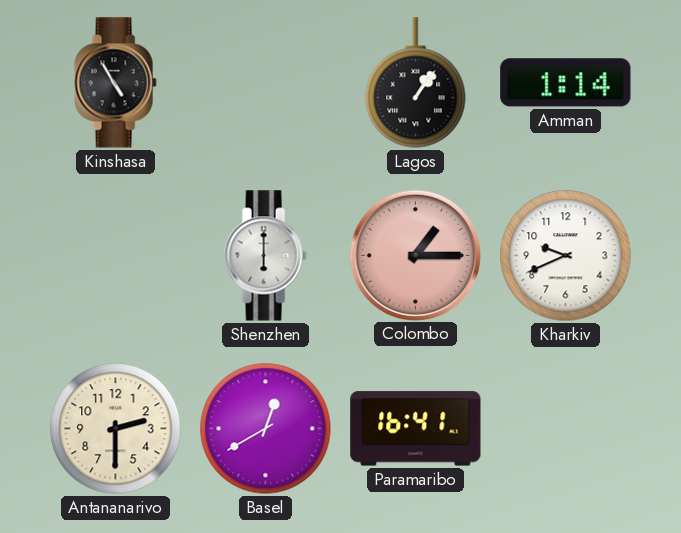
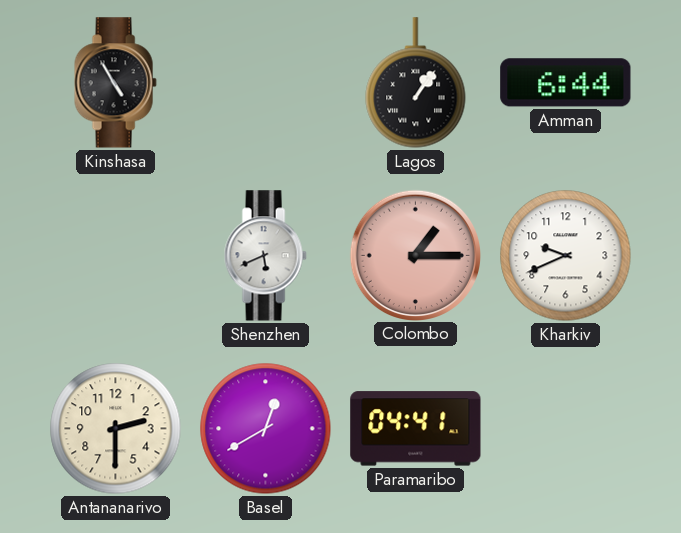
Amman: 1:14 -> 6:44 (566, 83)
Shenzhen: 6:00 -> 5:41 (265, 256)
Paramaribo: 16:41 -> 04:41 (416, 429)
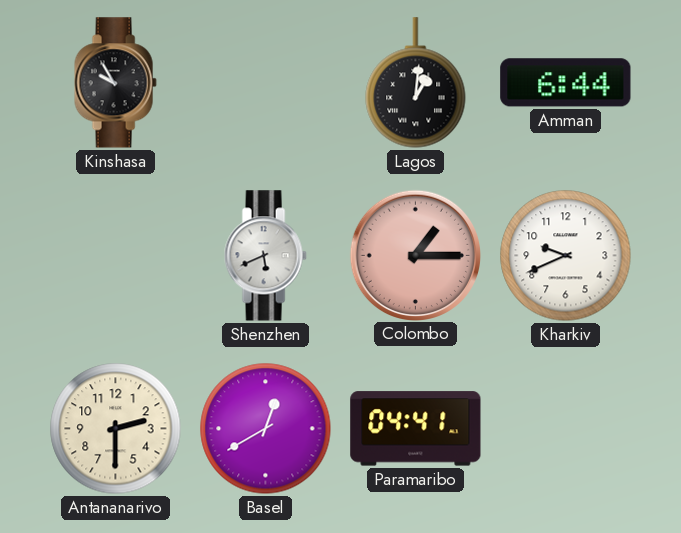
Kinshasa: 4:55 -> 9:55 (115, 83)
Lagos: 1:06 -> 1:01 (416, 83)
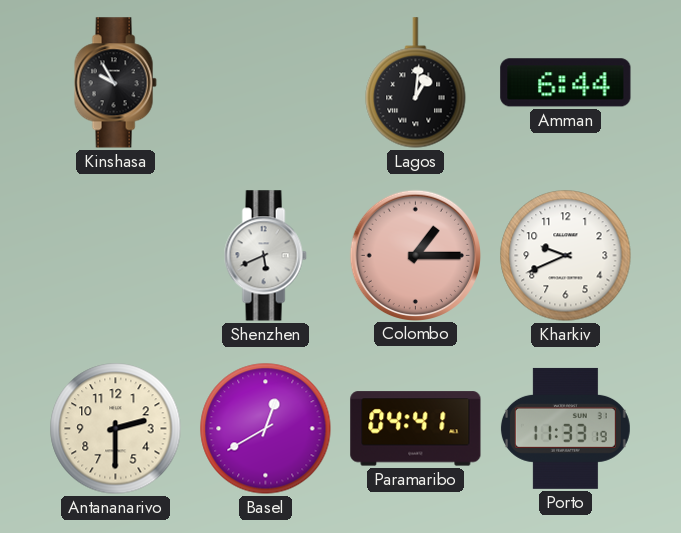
Porto: none -> 11:33 (565, 428)
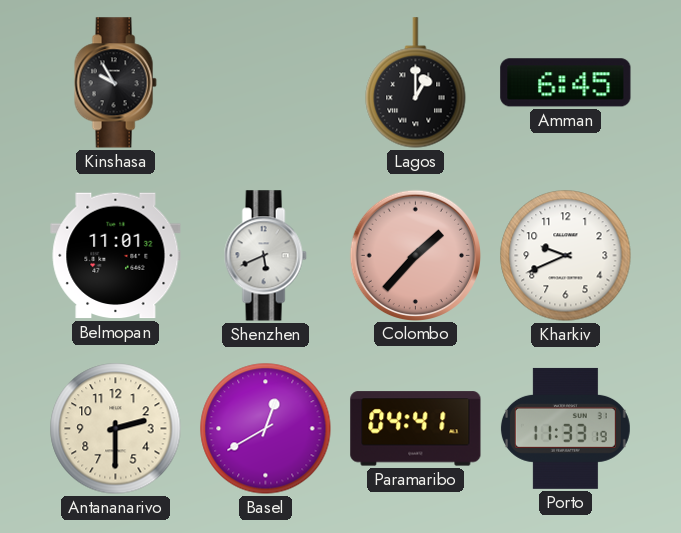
Lagos: 1:01 -> 1:00 (416, 83)
Amman: 6:44 -> 6:45 (566, 83)
Belmopan: none -> 11:01 (116, 256)
Colombo: 1:15 -> 1:37 (415, 255)
